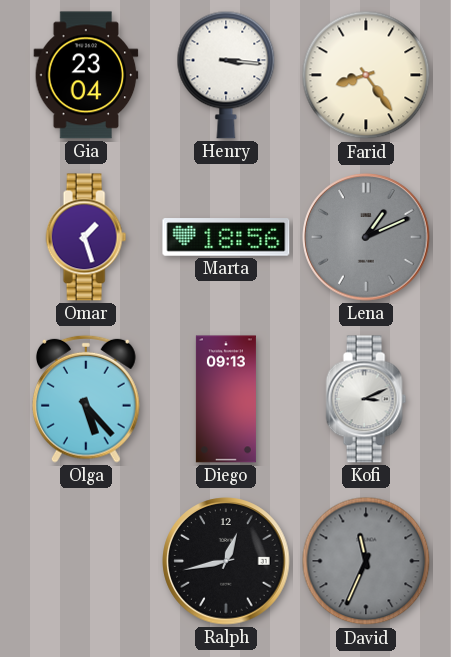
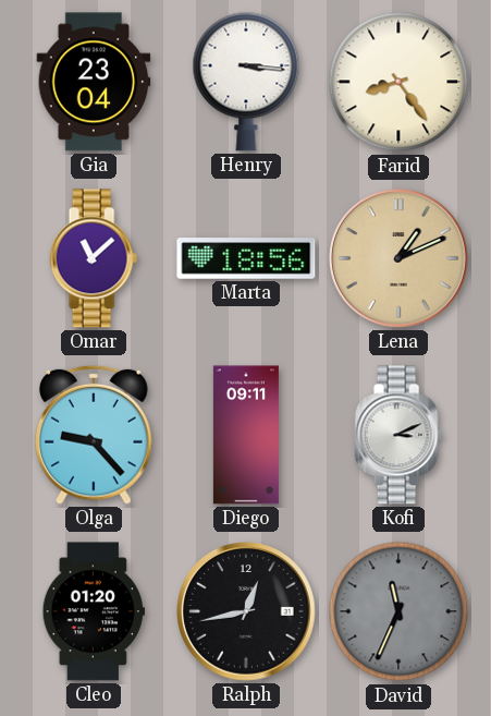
Omar: 1:27 -> 11:08 (94, 258)
Lena dial: grey -> champagne (398, 258)
Olga: 5:23 -> 9:23 (95, 435)
Diego: 09:13 -> 09:11 (246, 435)
Cleo: none -> 01:20 (94, 611)
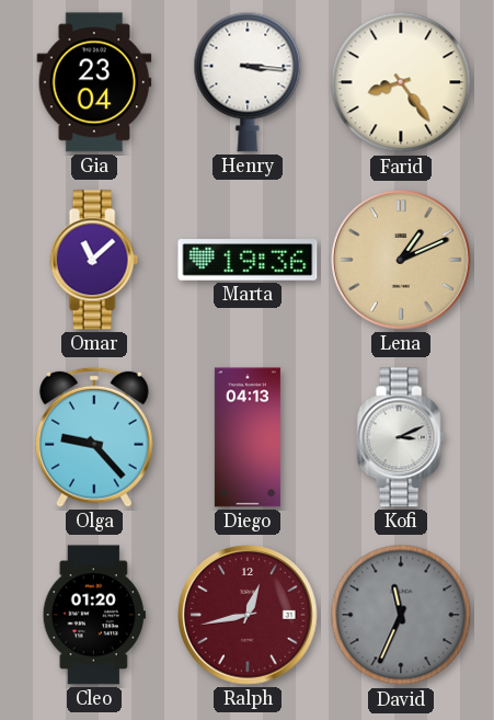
Marta: 18:56 -> 19:36 (248, 260)
Diego: 09:11 -> 04:13 (248, 437)
Ralph dial: black -> burgundy (248, 615)
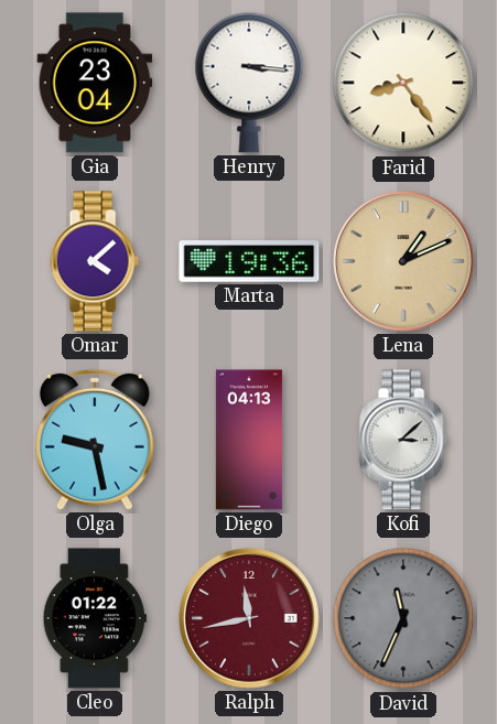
Omar: 11:08 -> 4:08 (95, 261)
Olga: 9:23 -> 9:28 (96, 440)
Kofi: 3:11 -> 3:08 (403, 440)
Cleo: 01:20 -> 01:22 (95, 618)
Ralph: 12:43 -> 11:43 (249, 618)
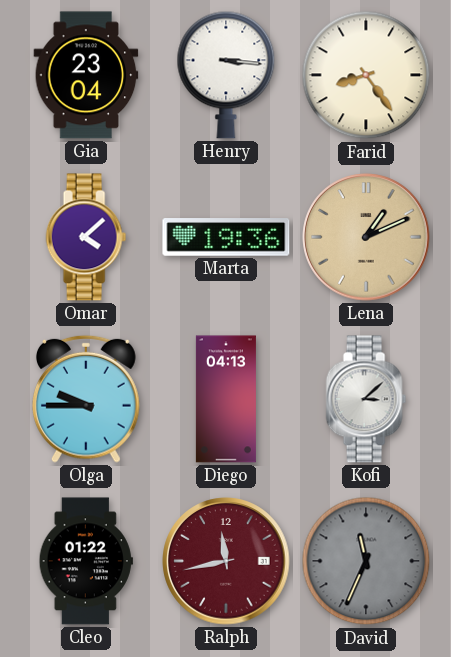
Olga: 9:28 -> 9:45 (87, 399)
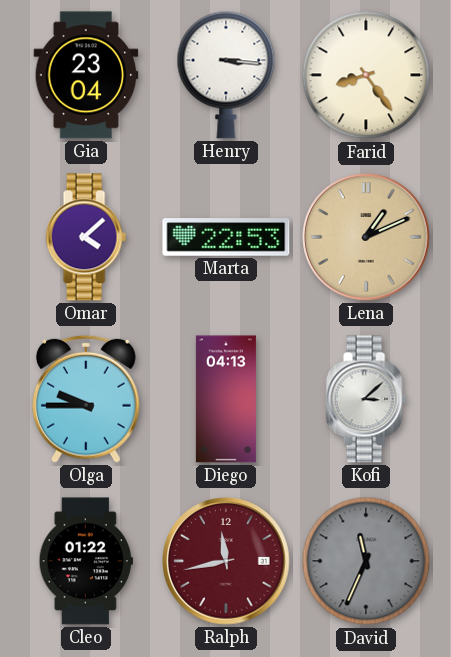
Marta: 19:36 -> 22:53 (226, 237)
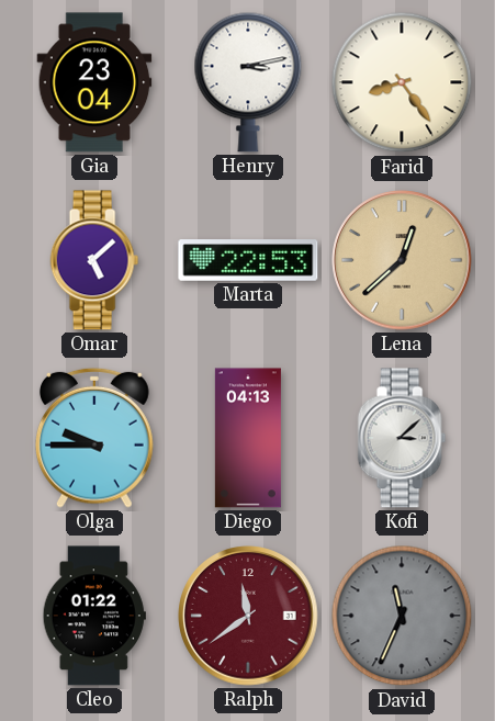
Henry: 3:16 -> 3:13 (248, 82)
Omar: 4:08 -> 5:08 (94, 260)
Lena: 1:11 -> 12:38 (402, 260)
Ralph: 11:43 -> 11:39 (248, 616)
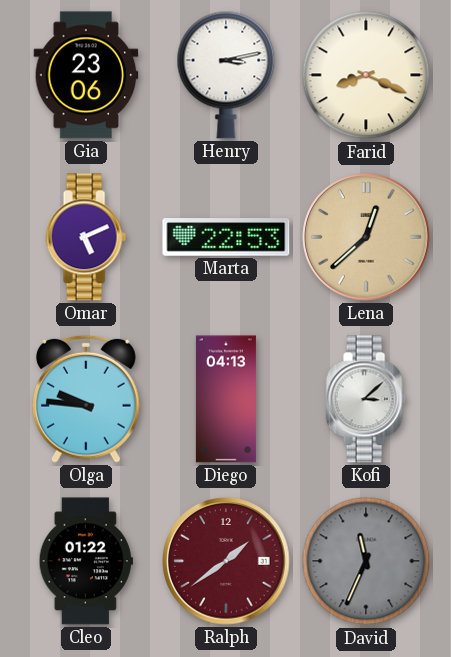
Gia: 23:04 -> 23:06 (86, 75)
Farid: 8:24 -> 8:19 (366, 75)
Omar: 5:08 -> 5:11 (86, 237)
Olga: 9:45 -> 9:46 (87, 399)
Ralph: 11:39 -> 1:39 (226, 561)
